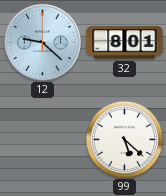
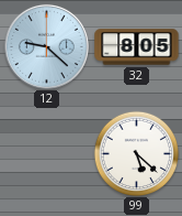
32: 8:01 -> 8:05 (137, 47)
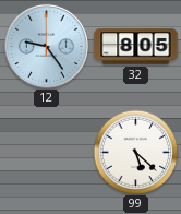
12: 9:22 -> 9:24 (46, 46)
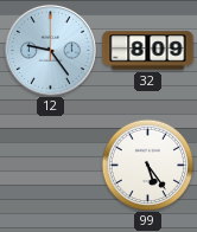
32: 8:05 -> 8:09 (148, 51)
99: 5:22 -> 5:24 (147, 165)
